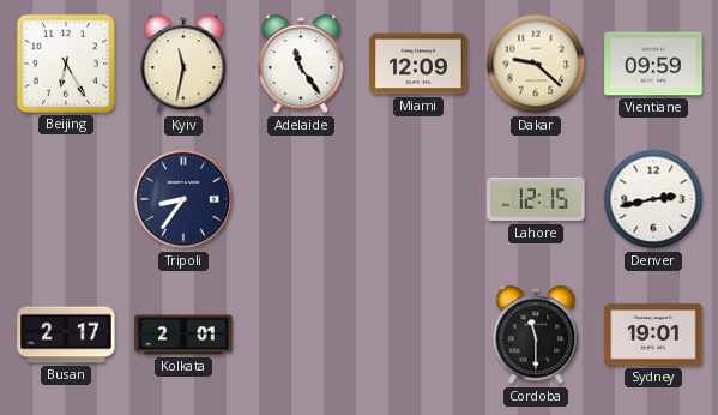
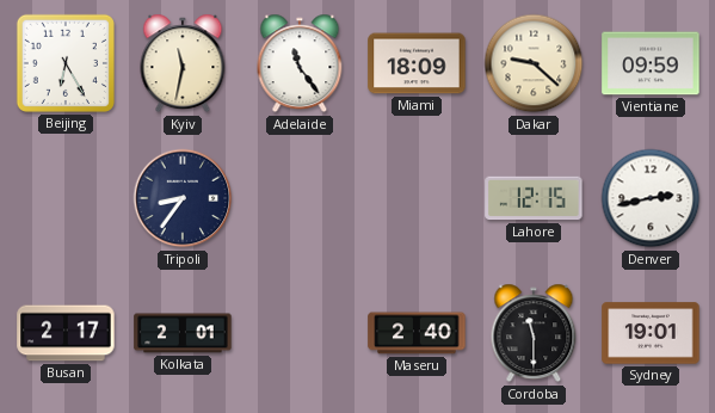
Miami: 12:09 -> 18:09 (417, 63)
Maseru: none -> 2:40 (417, 333)
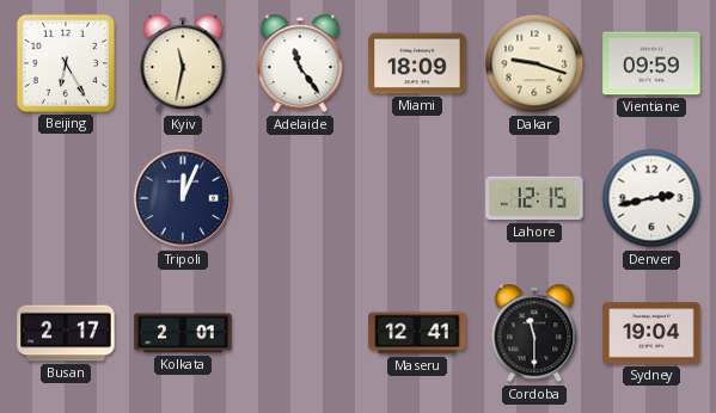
Dakar: 9:22 -> 9:18 (534, 63)
Tripoli: 8:36 -> 12:04 (183, 198)
Maseru: 2:40 -> 12:41 (417, 333)
Sydney: 19:01 -> 19:04 (651, 333)
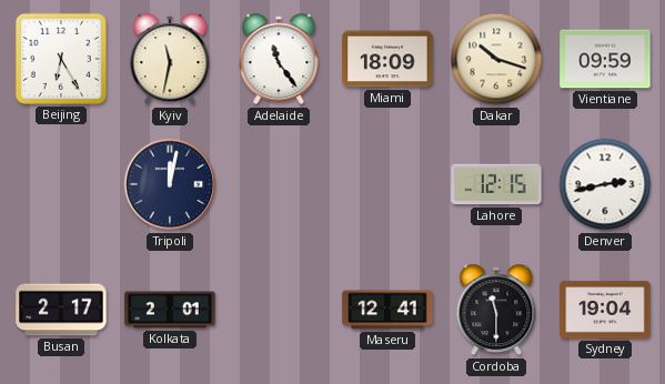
Dakar: 9:18 -> 10:18 (496, 59)
Tripoli: 12:04 -> 12:02 (170, 184)
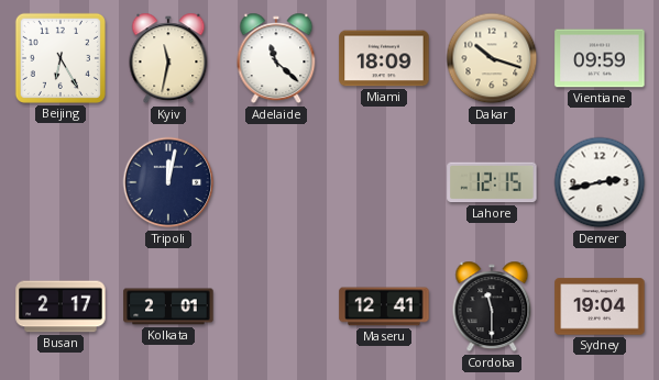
Adelaide: 11:24 -> 11:22 (276, 58)
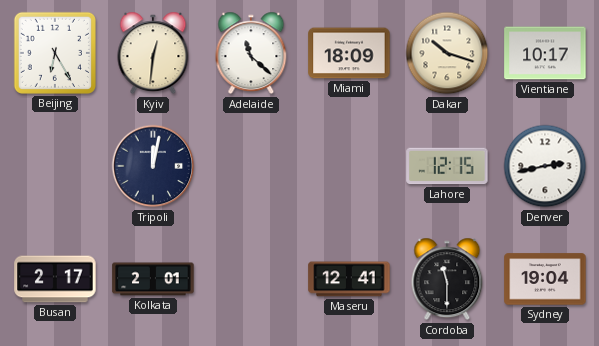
Kyiv: 11:32 -> 12:31 (153, 53)
Vientiane: 09:59 -> 10:17 (545, 53)
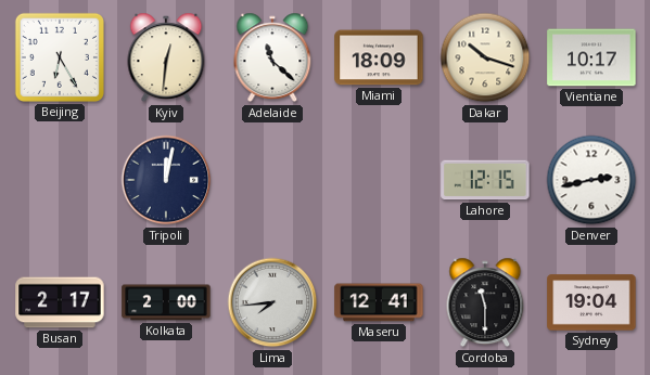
Kolkata: 2:01 -> 2:00 (166, 302)
Lima: none -> 7:44 (272, 302)
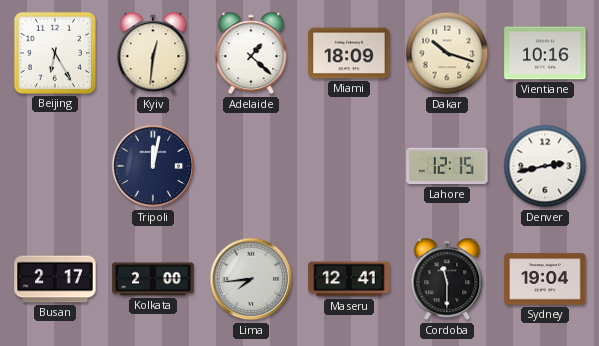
Adelaide: 11:22 -> 1:22 (251, 53)
Vientiane: 10:17 -> 10:16 (545, 53)
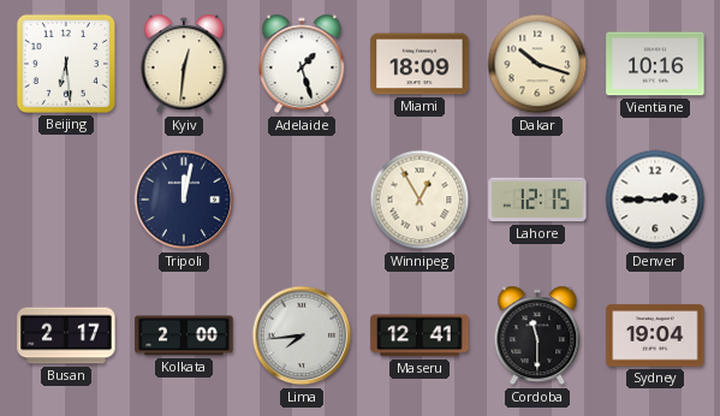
Beijing: 6:25 -> 6:29 (66, 64)
Adelaide: 1:22 -> 1:27 (302, 64)
Winnipeg: none -> 12:55 (419, 200)
Denver: 2:43 -> 2:45 (655, 200)
